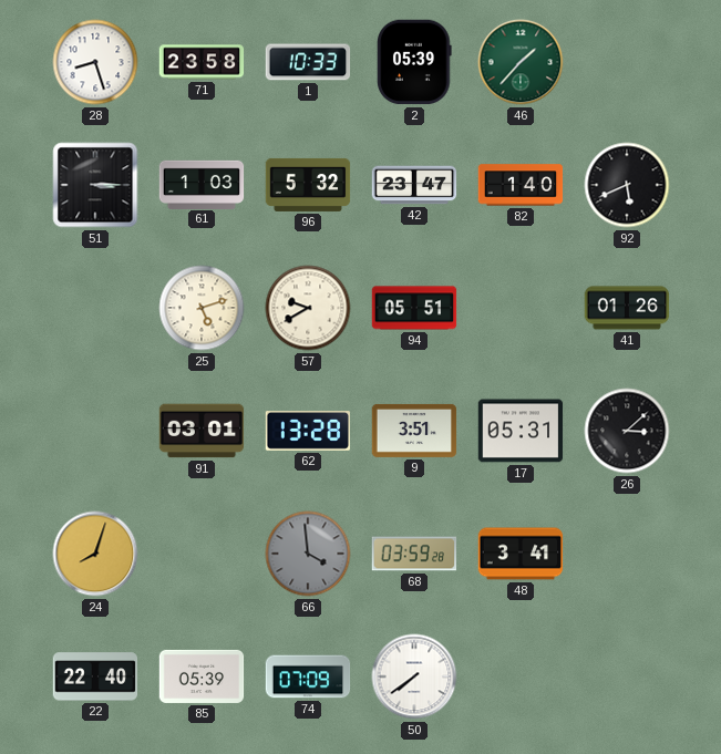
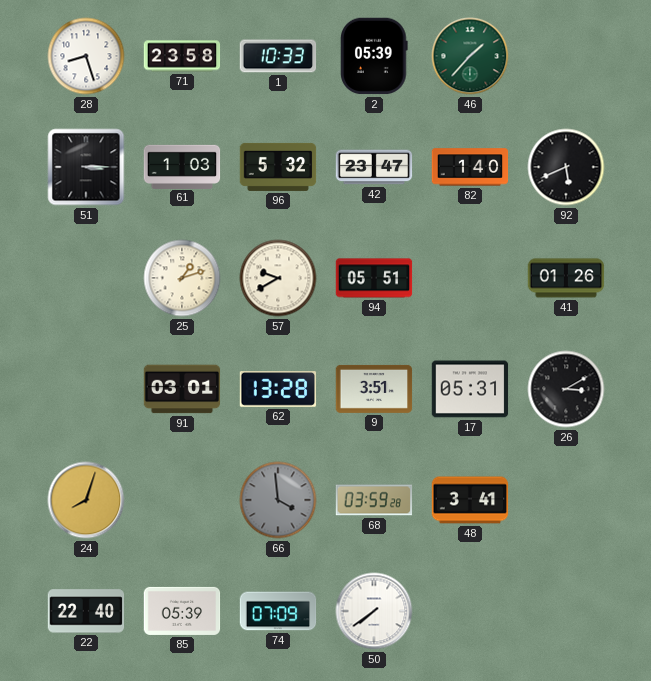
25: 5:12 -> 1:12 (182, 278)
26: 3:08 -> 3:10 (566, 389)
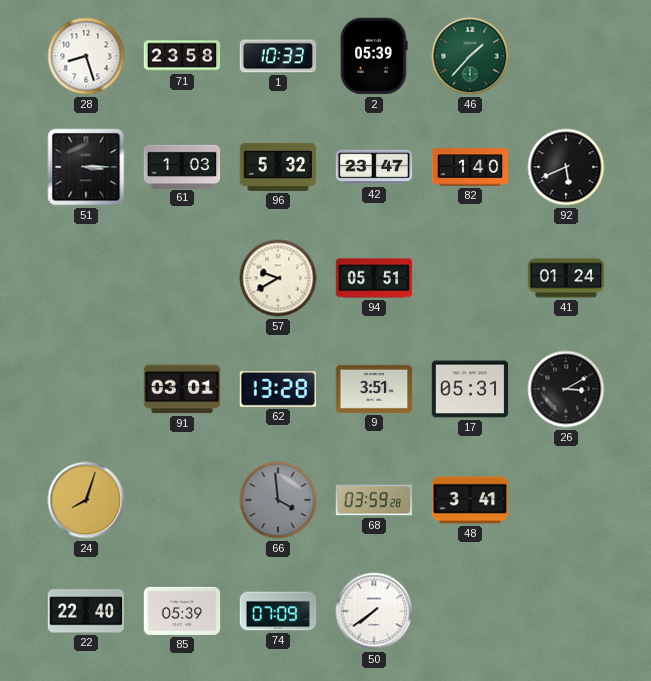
25: 1:12 -> none (182, 278)
41: 01:26 -> 01:24 (566, 278)
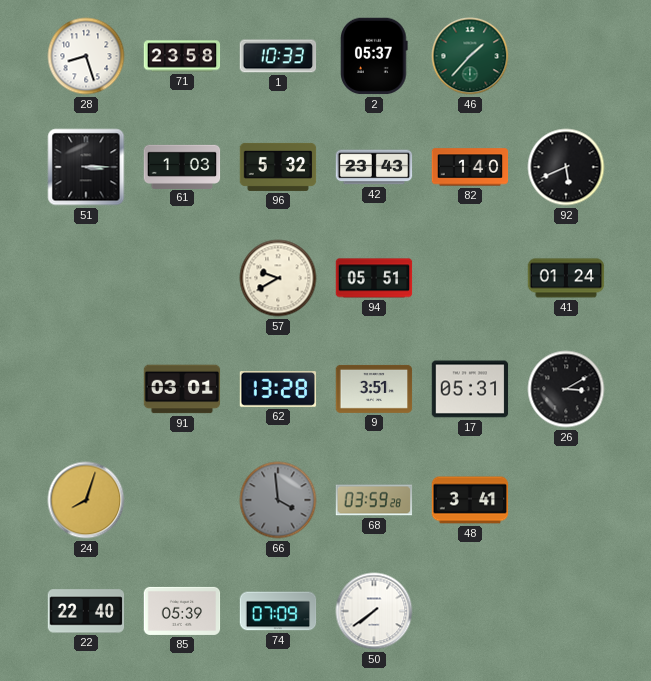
2: 05:39 -> 05:37 (374, 56)
42: 23:47 -> 23:43 (374, 167)
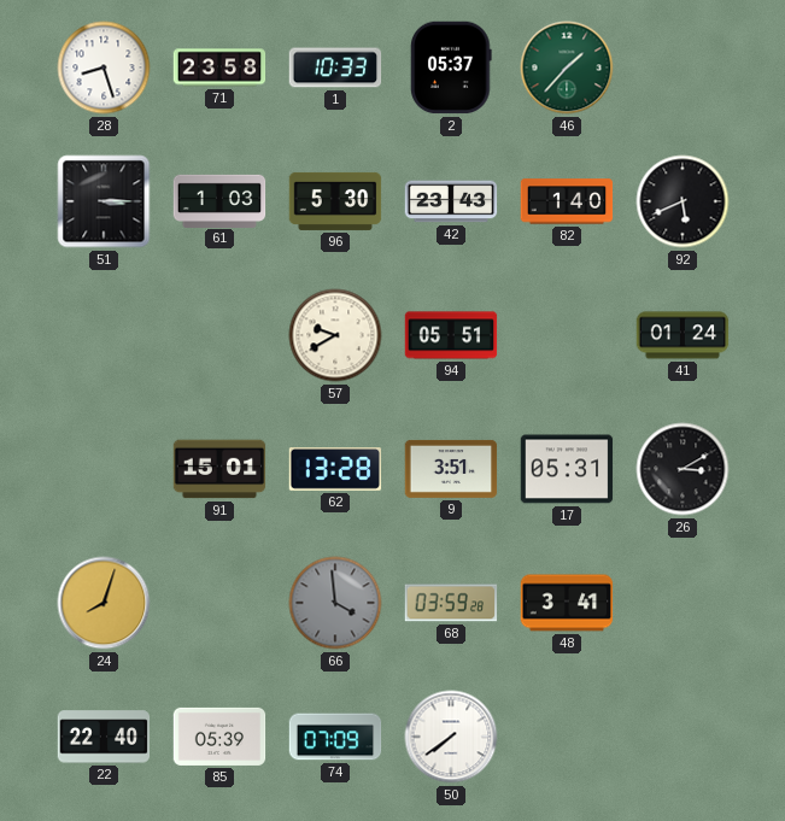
96: 5:32 -> 5:30 (335, 201)
91: 03:01 -> 15:01 (219, 469)
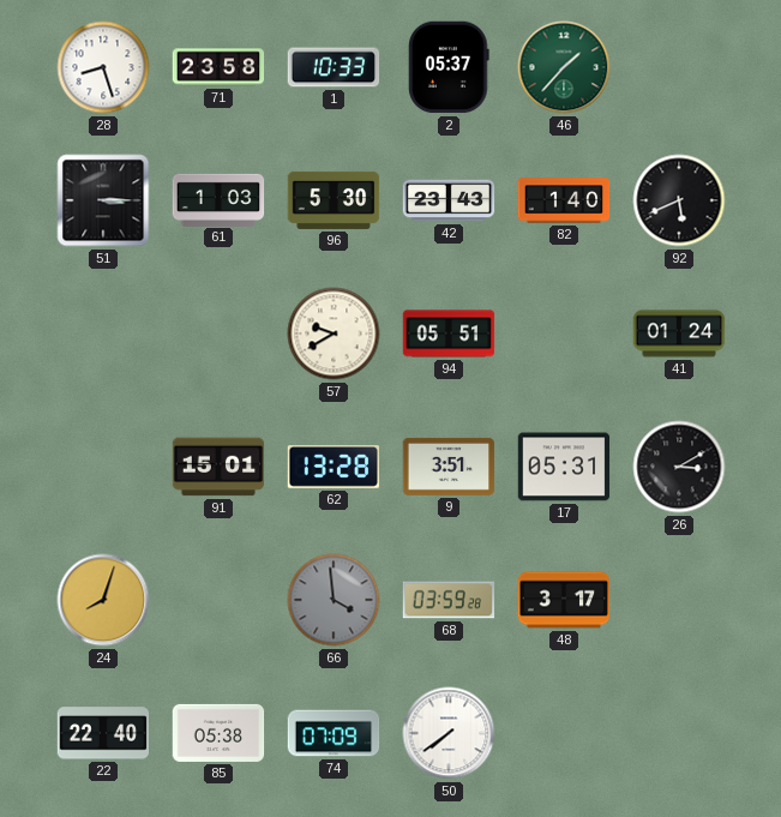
48: 3:41 -> 3:17 (564, 600)
85: 05:39 -> 05:38 (218, 733)
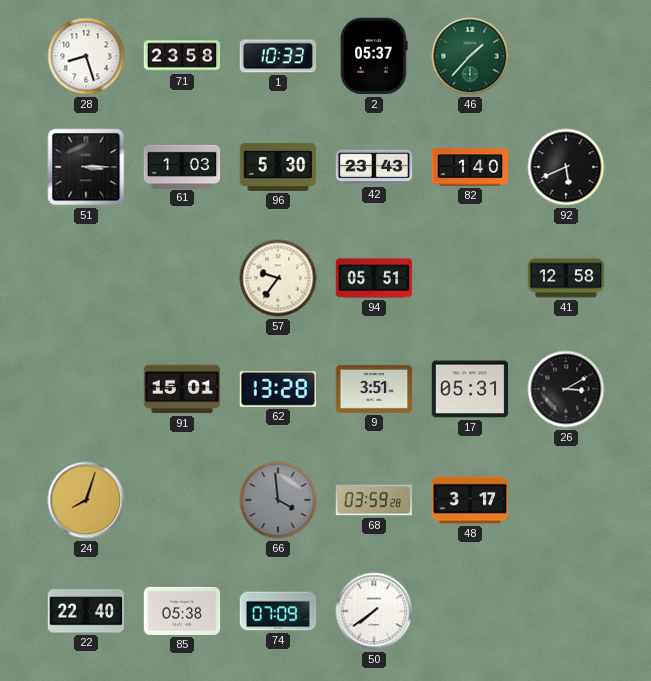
57: 9:40 -> 9:36 (278, 278)
41: 01:24 -> 12:58 (566, 278)
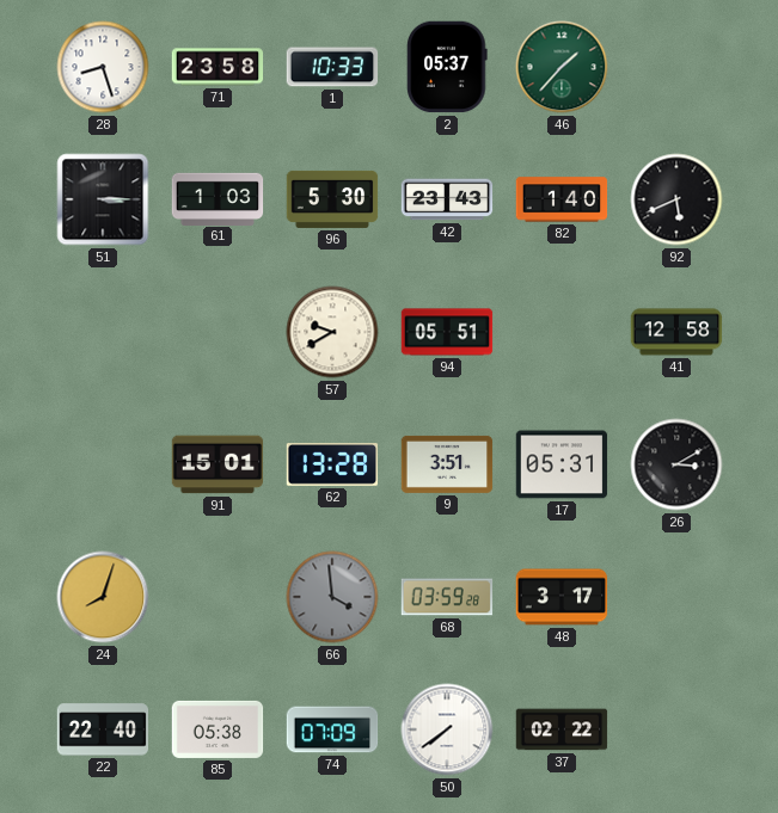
57: 9:36 -> 9:40 (332, 332)
37: none -> 02:22 (562, 729)
